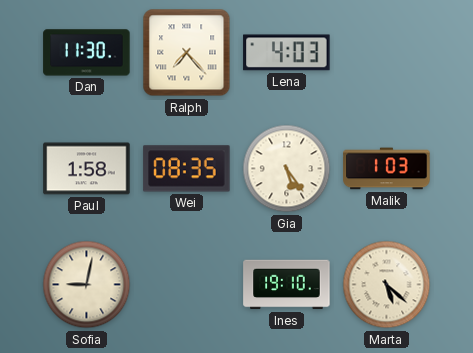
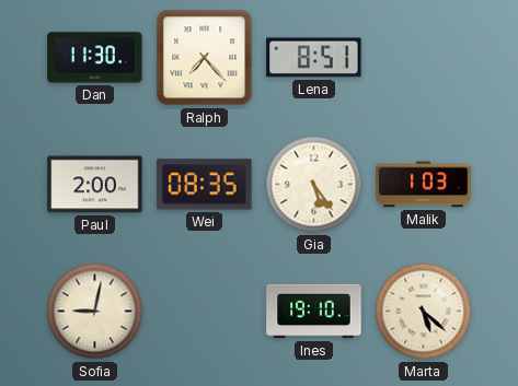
Lena: 4:03 -> 8:51 (314, 58)
Paul: 1:58 -> 2:00 (95, 185)
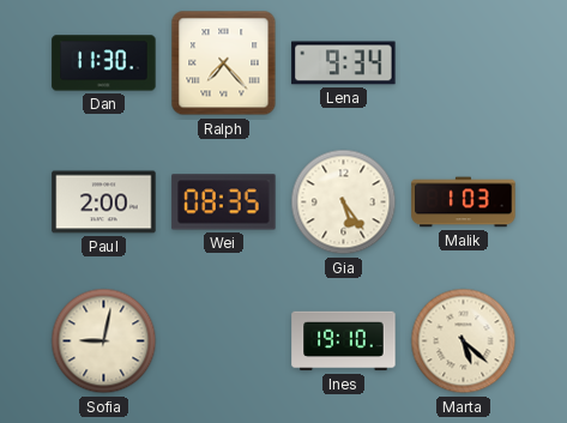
Lena: 8:51 -> 9:34 (344, 64)
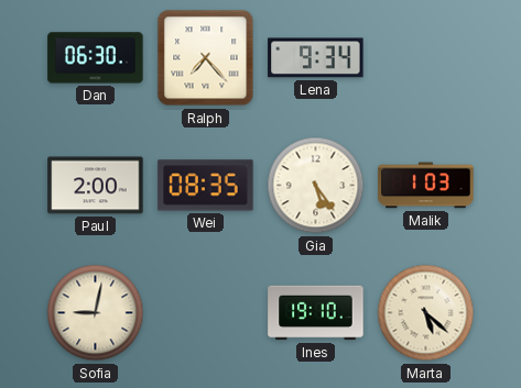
Dan: 11:30 -> 06:30 (96, 58)
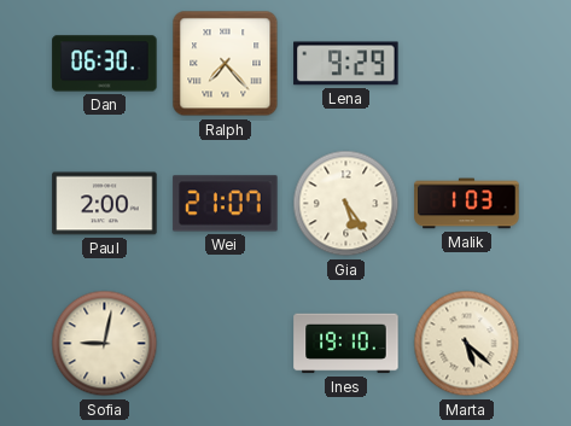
Lena: 9:34 -> 9:29 (346, 64)
Wei: 08:35 -> 21:07 (226, 204)
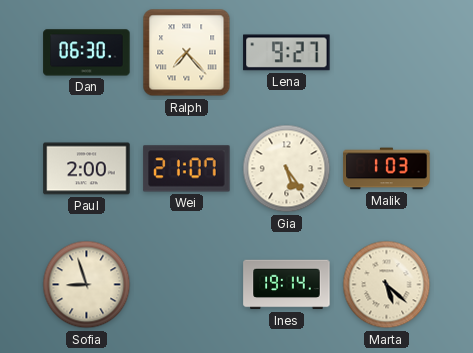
Lena: 9:29 -> 9:27 (287, 53)
Sofia: 9:02 -> 8:57 (87, 285)
Ines: 19:10 -> 19:14 (287, 285)
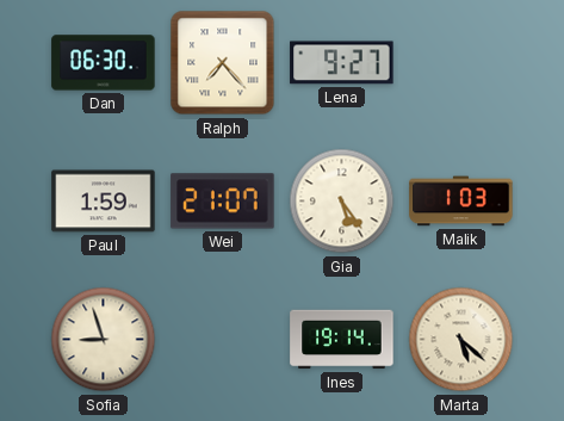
Paul: 2:00 -> 1:59 (104, 202)
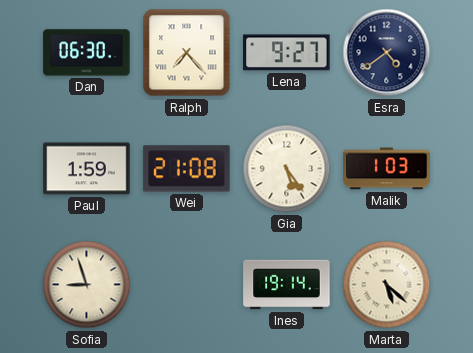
Esra: none -> 4:39 (387, 53)
Wei: 21:07 -> 21:08 (187, 169)
